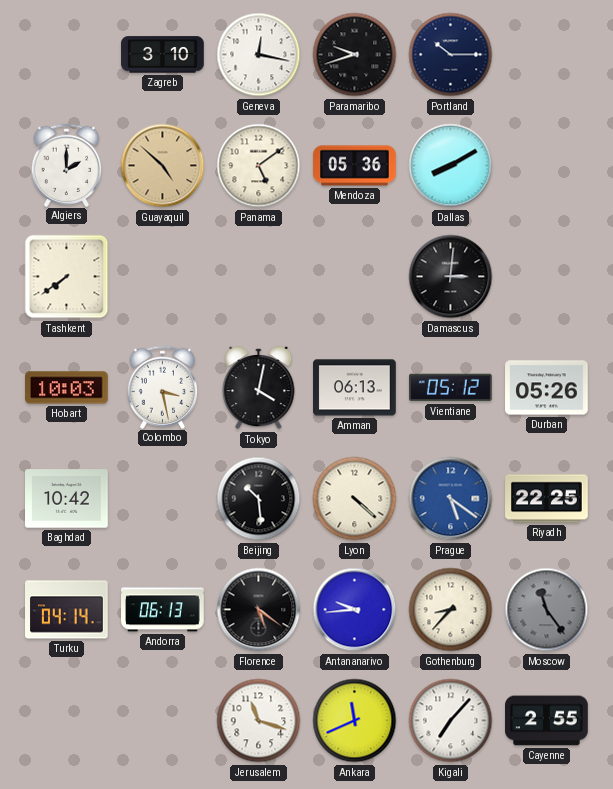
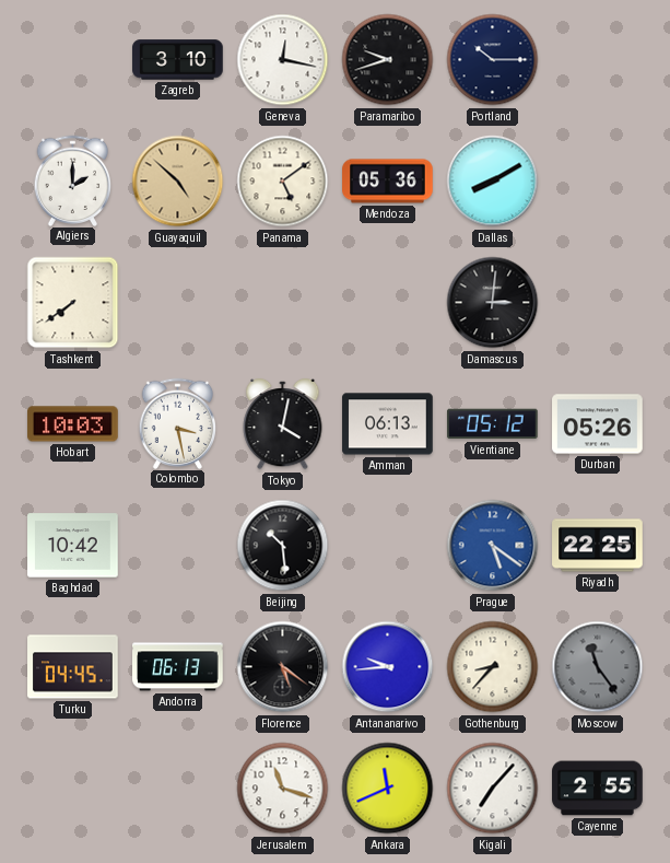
Lyon: 4:22 -> none (355, 499)
Turku: 04:14 -> 04:45 (73, 667)
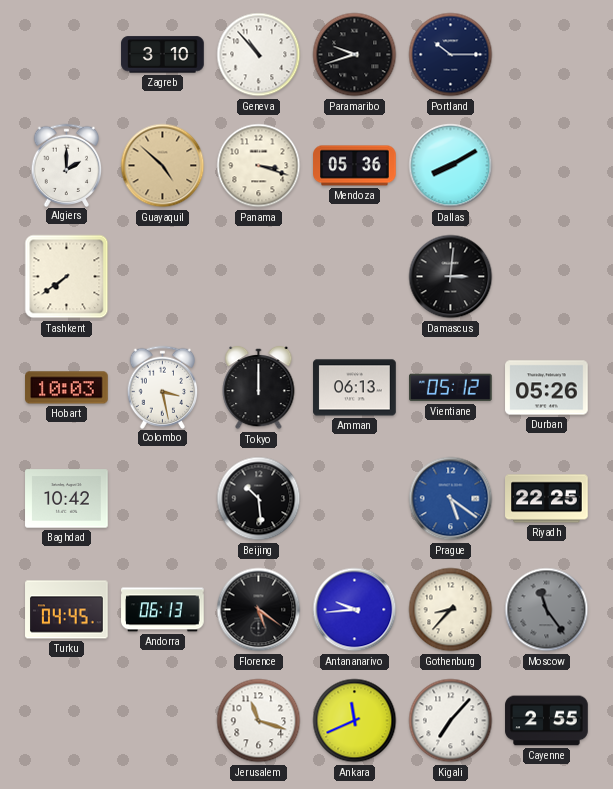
Geneva: 12:17 -> 10:53 (259, 55)
Panama: 5:09 -> 3:18 (259, 166)
Tokyo: 4:02 -> 12:00 (259, 388)
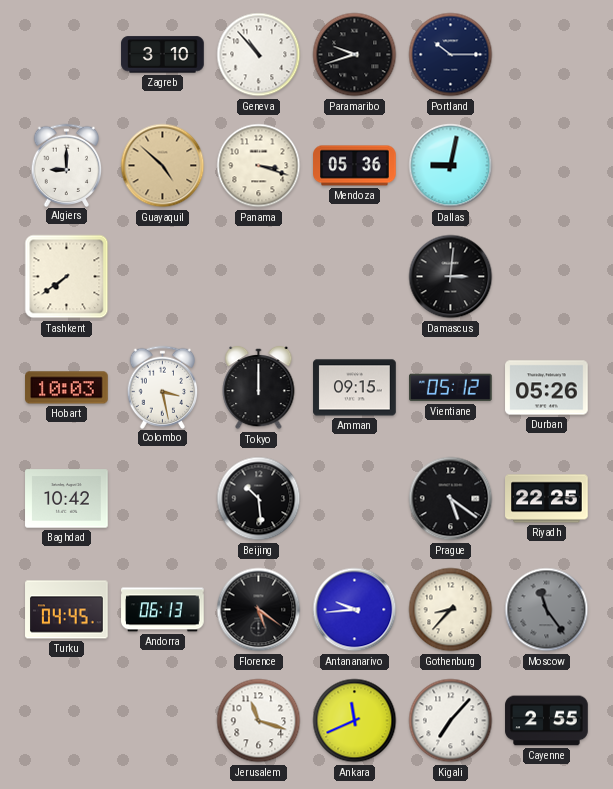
Algiers: 2:00 -> 9:00 (67, 165)
Dallas: 8:10 -> 9:02 (451, 166)
Amman: 06:13 -> 09:15 (355, 388)
Prague dial: blue -> black (451, 499)
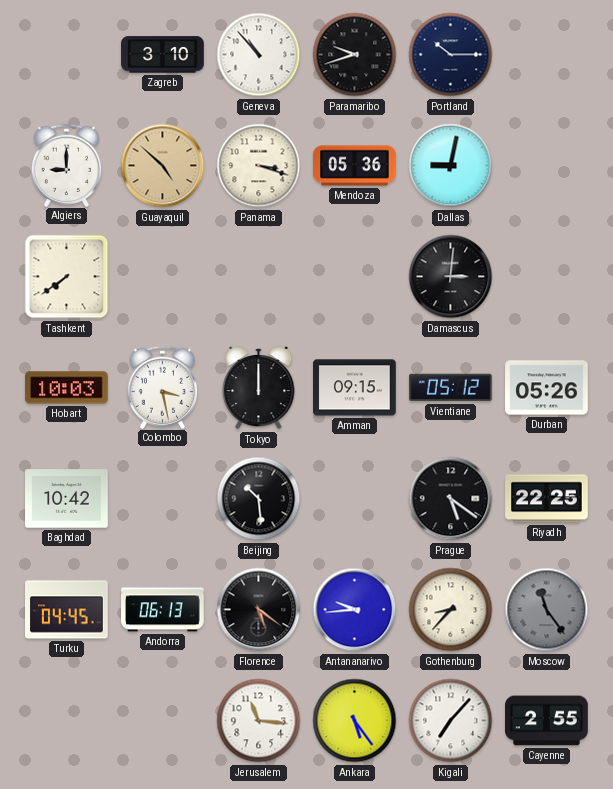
Jerusalem: 11:18 -> 11:16 (259, 721)
Ankara: 11:41 -> 5:24 (355, 721)
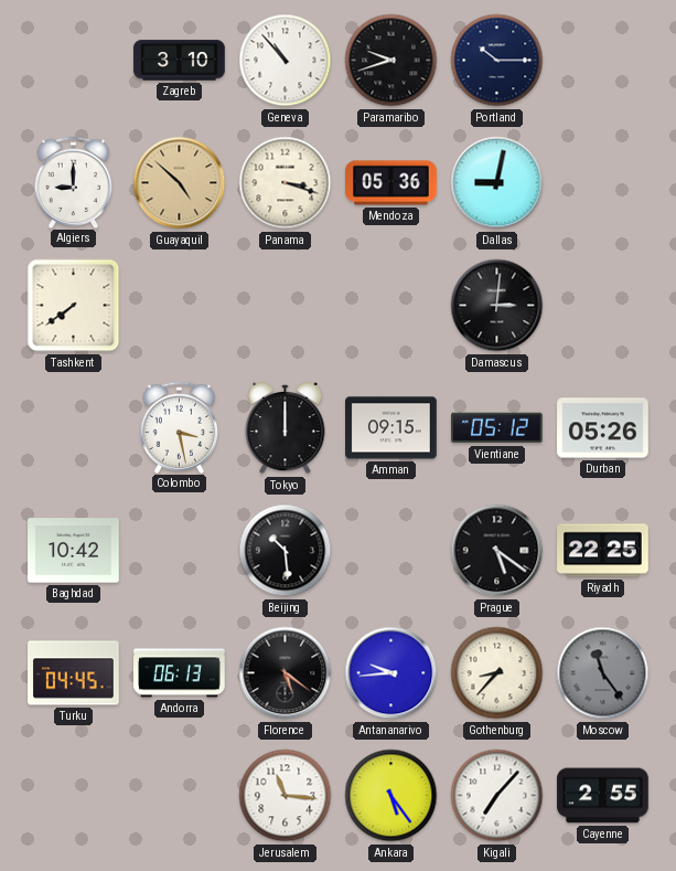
Hobart: 10:03 -> none (67, 388)
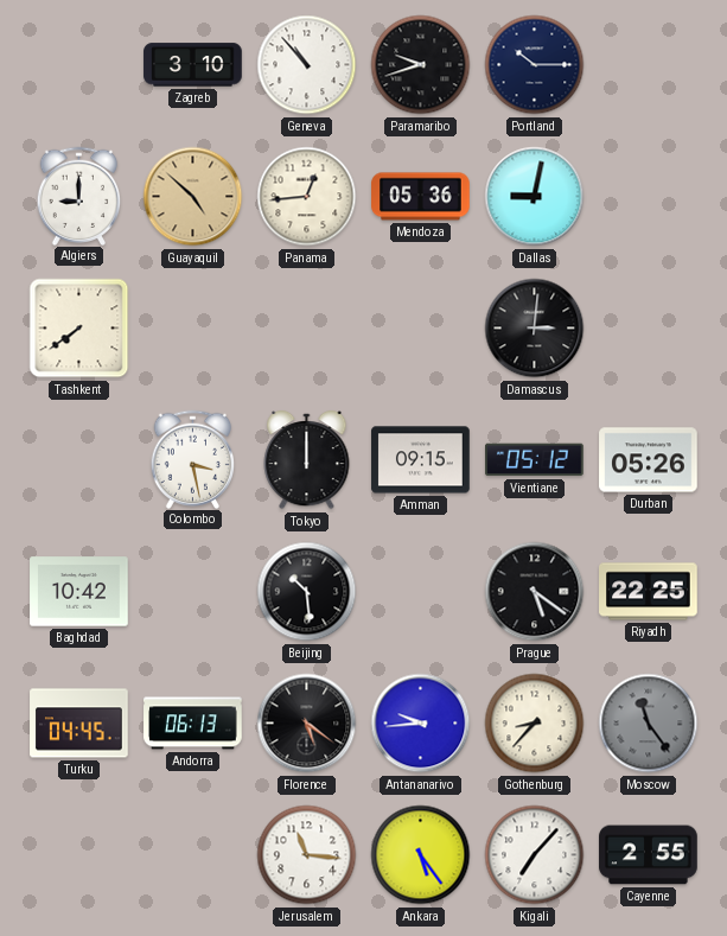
Panama: 3:18 -> 12:44 (307, 197)
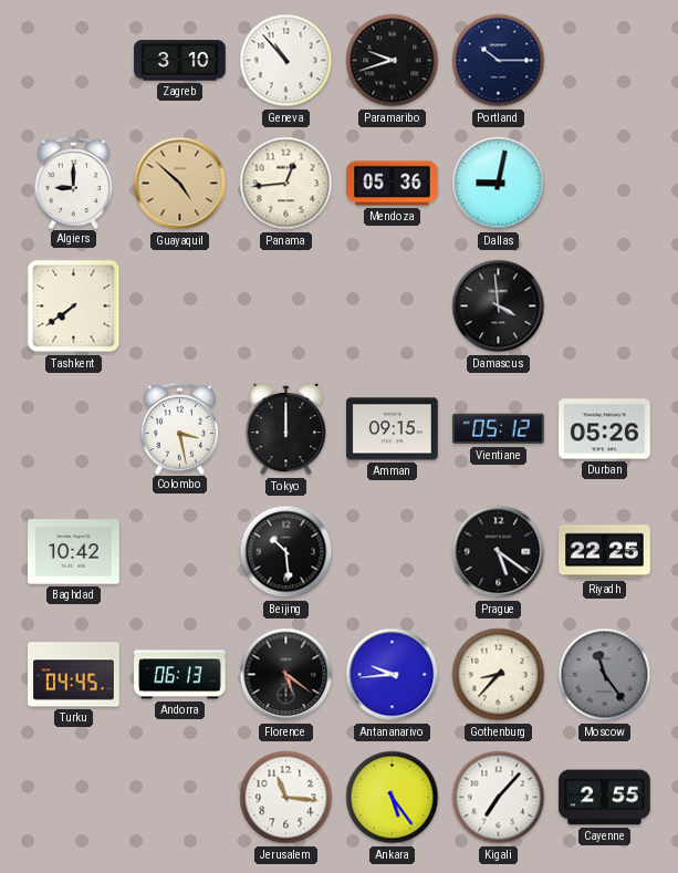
Damascus: 3:01 -> 3:59 (499, 306)
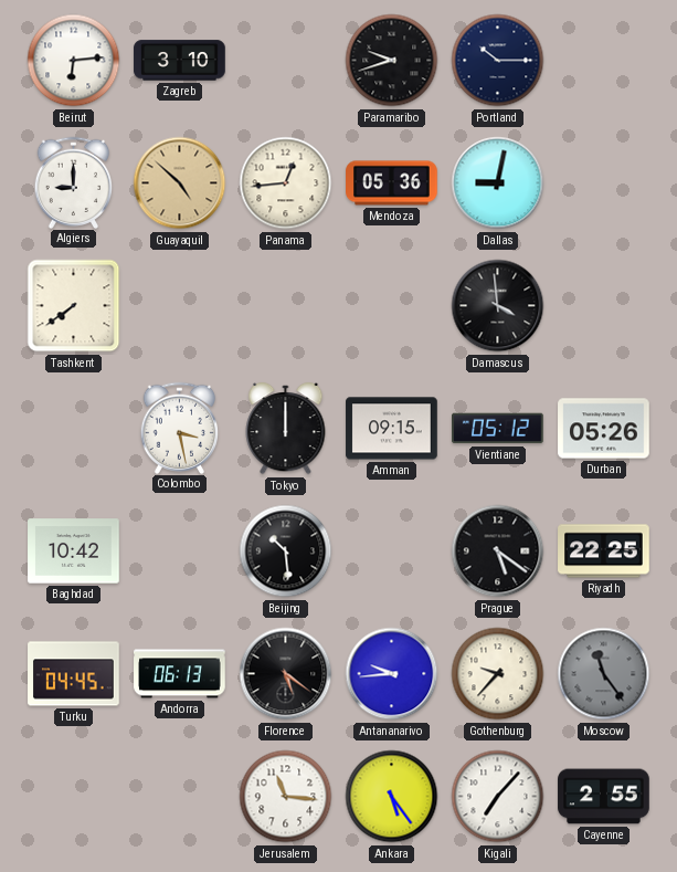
Beirut: none -> 6:14 (74, 61)
Geneva: 10:53 -> none (286, 61)
Gothenburg: 8:37 -> 9:37 (498, 674)
